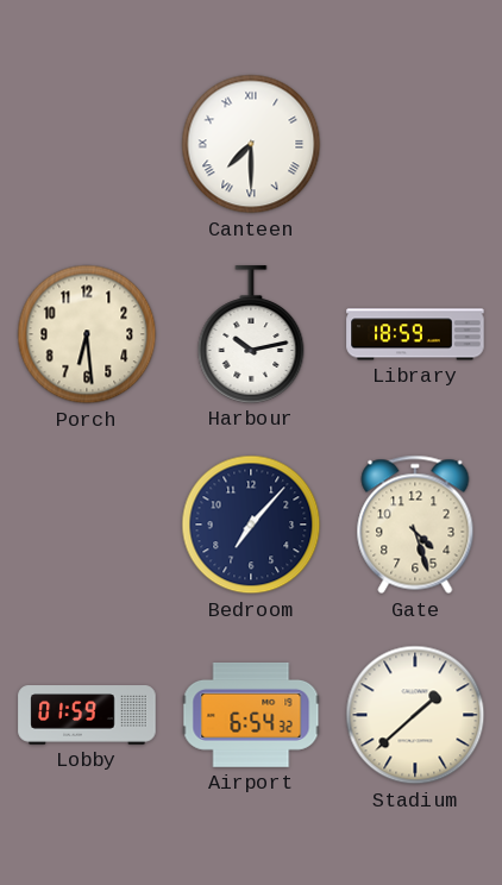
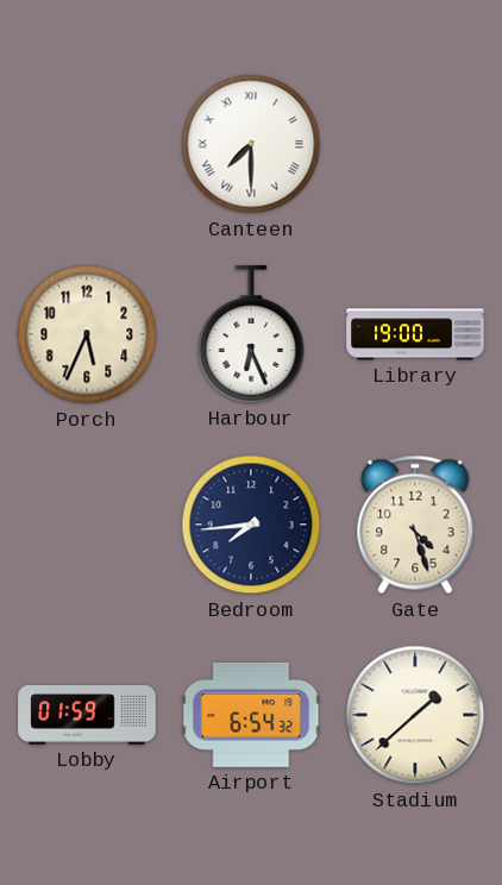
Porch: 6:29 -> 5:34 (87, 334)
Harbour: 10:13 -> 6:26 (251, 334)
Library: 18:59 -> 19:00 (415, 334)
Bedroom: 7:07 -> 7:44 (251, 525)
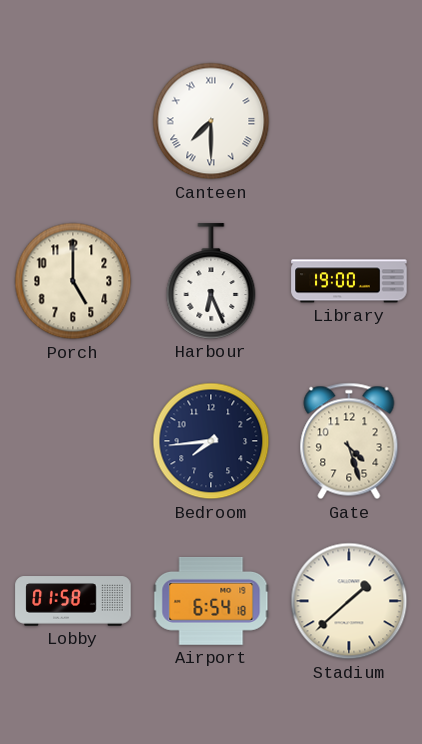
Porch: 5:34 -> 5:00 (73, 281)
Lobby: 01:59 -> 01:58 (73, 601)
Airport: 6:54:32 -> 6:54:18 (211, 601)
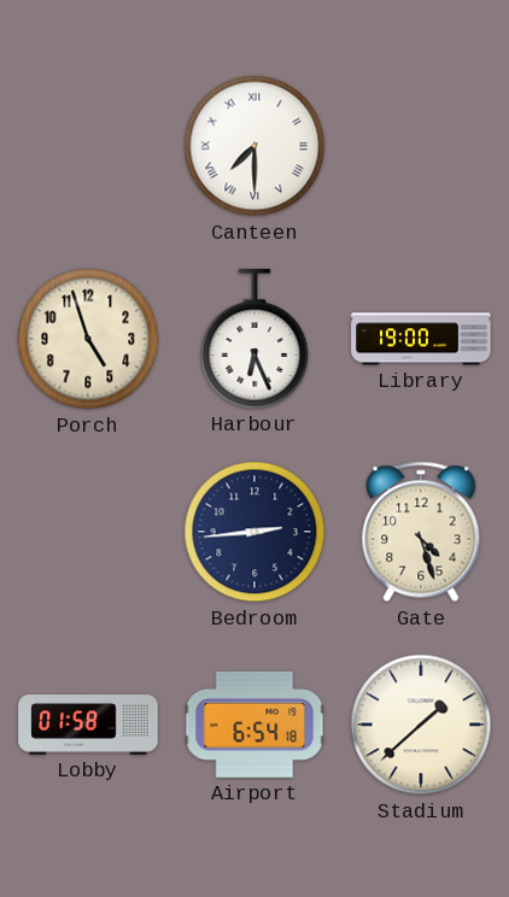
Porch: 5:00 -> 4:57 (88, 339)
Bedroom: 7:44 -> 2:44 (255, 532)
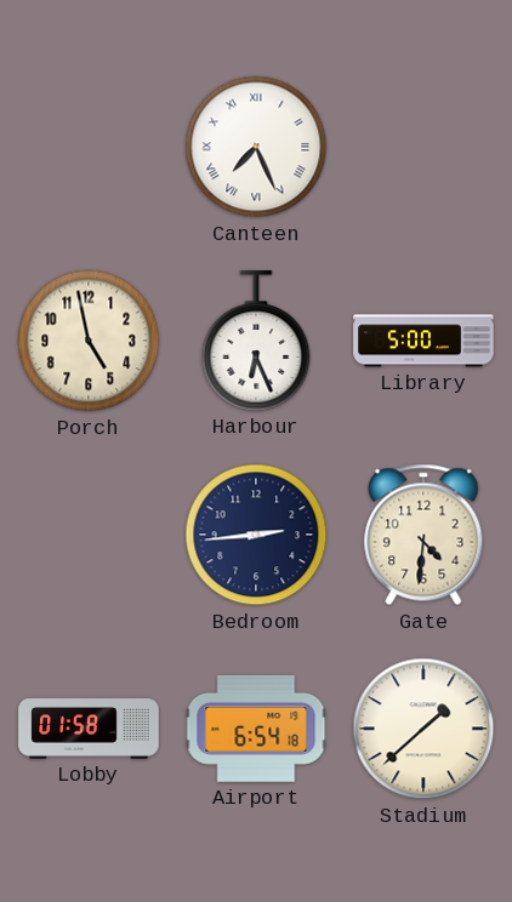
Canteen: 7:30 -> 7:26 (256, 147)
Porch: 4:57 -> 4:58 (89, 341)
Library: 19:00 -> 5:00 (423, 341)
Gate: 4:27 -> 4:31 (423, 535)
